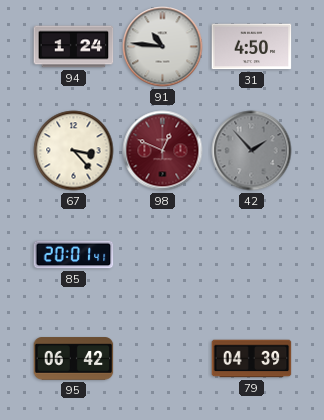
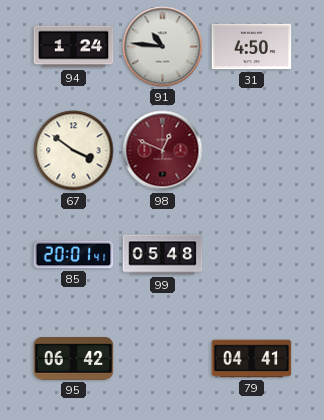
67: 3:23 -> 3:51 (74, 151)
42: 1:53 -> none (252, 151)
99: none -> 05:48 (163, 255)
79: 04:39 -> 04:41 (252, 359)
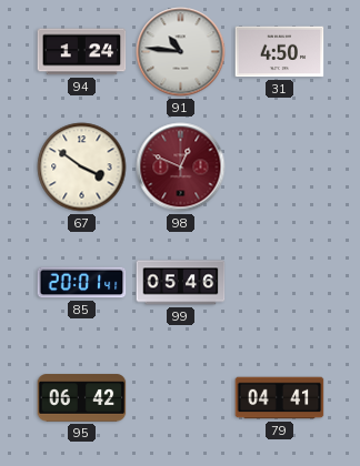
99: 05:48 -> 05:46 (181, 283)
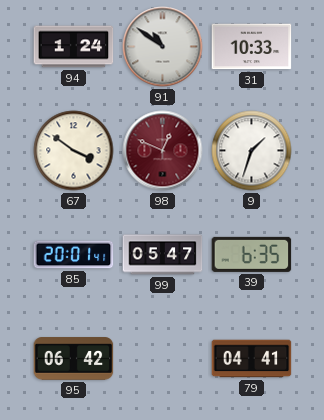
91: 10:46 -> 10:51 (163, 47)
31: 4:50 -> 10:33 (252, 47)
9: none -> 1:33 (252, 151)
99: 05:46 -> 05:47 (163, 255)
39: none -> 6:35 (252, 254)
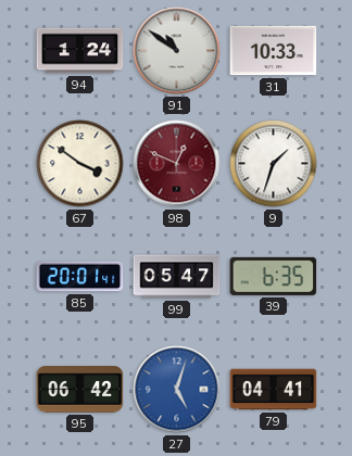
27: none -> 5:03 (177, 390)
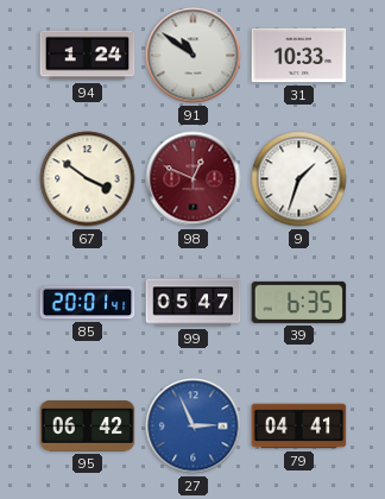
27: 5:03 -> 2:56 (194, 427)
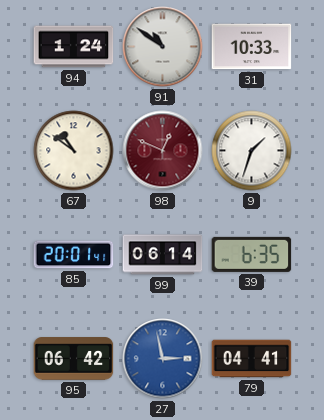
67: 3:51 -> 10:51 (74, 151)
99: 05:47 -> 06:14 (163, 255)
27: 2:56 -> 2:58 (163, 359)
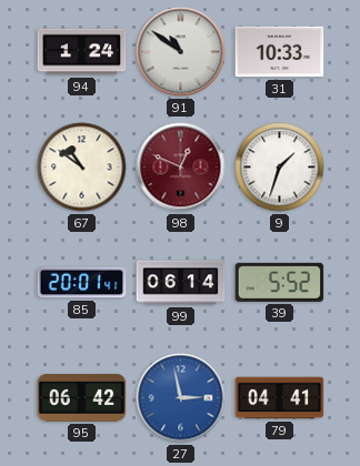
39: 6:35 -> 5:52 (280, 282)
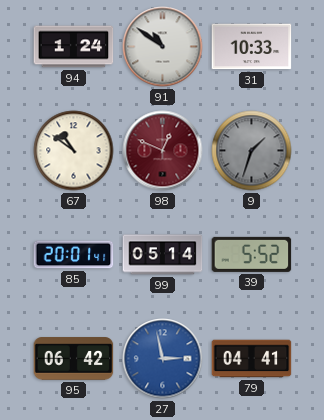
9 dial: white -> grey (252, 151)
99: 06:14 -> 05:14 (163, 255)
